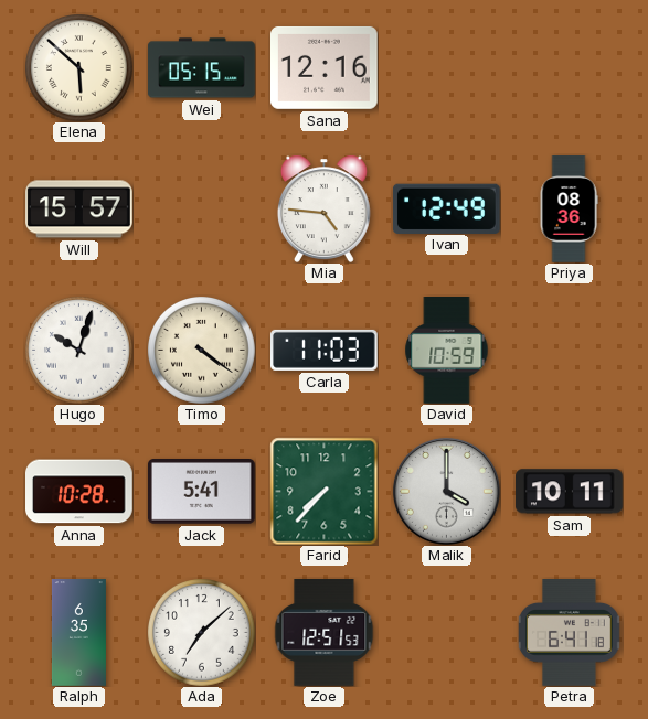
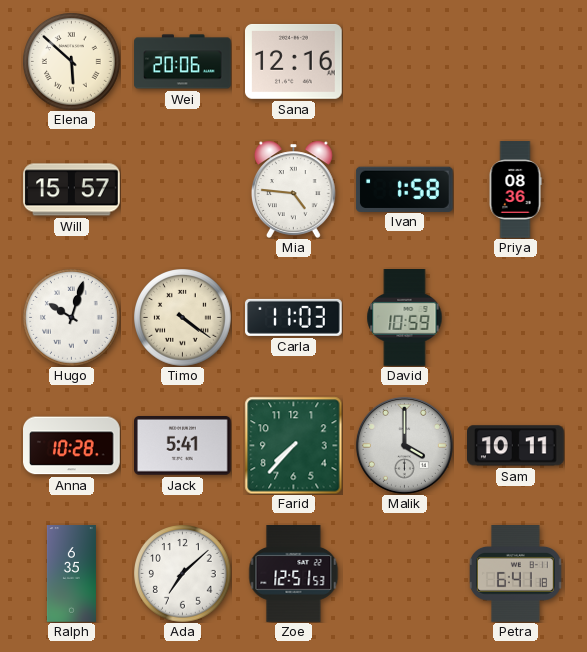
Wei: 05:15 -> 20:06 (183, 62)
Ivan: 12:49 -> 1:58 (404, 189)
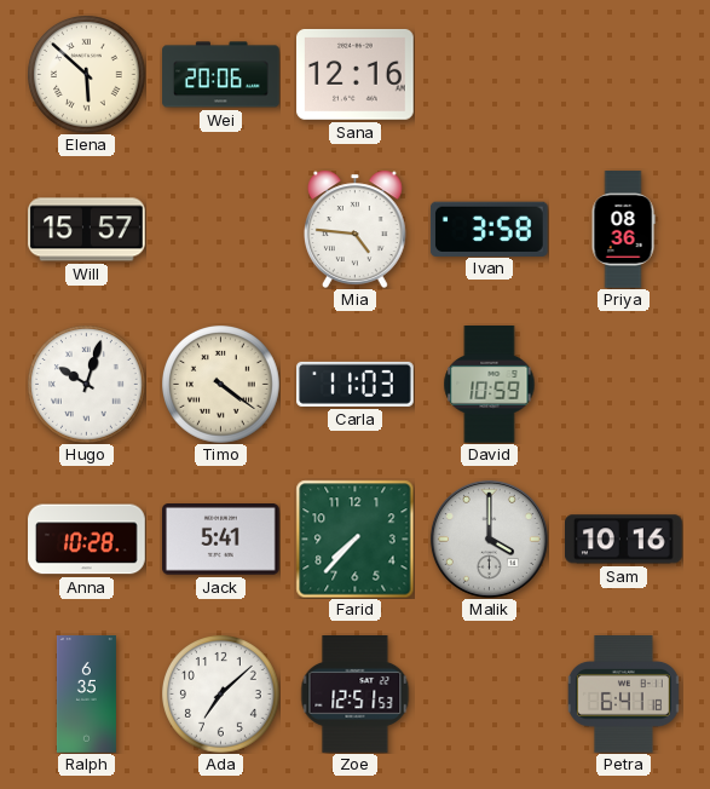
Ivan: 1:58 -> 3:58 (489, 229)
Sam: 10:11 -> 10:16 (624, 540)
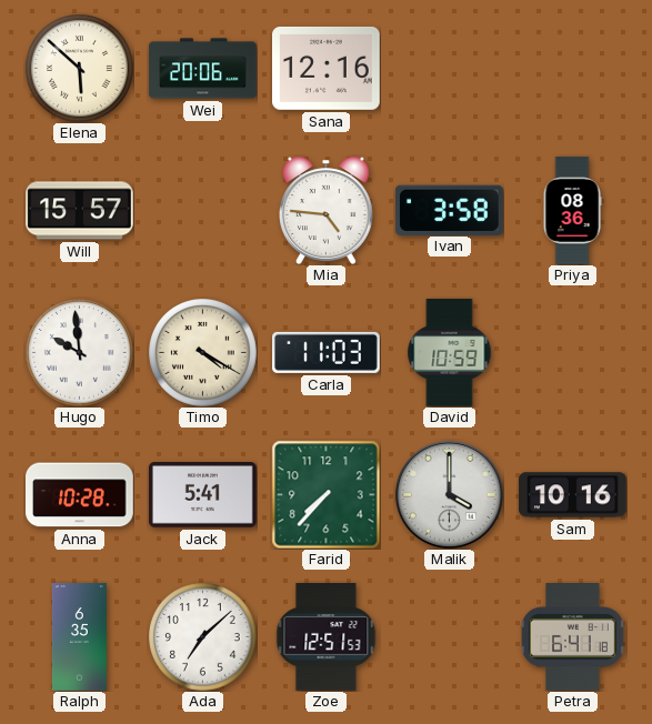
Hugo: 10:03 -> 9:59 (80, 353)
Timo: 4:21 -> 4:20 (203, 353)
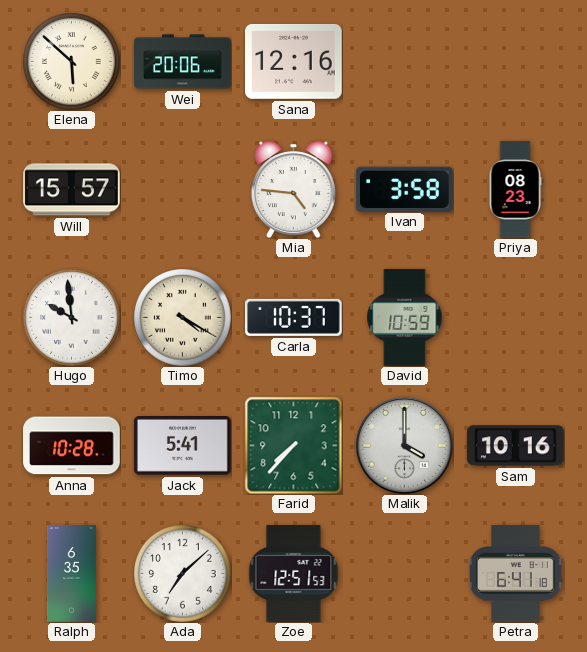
Priya: 08:36 -> 08:23 (515, 190)
Carla: 11:03 -> 10:37 (294, 317)
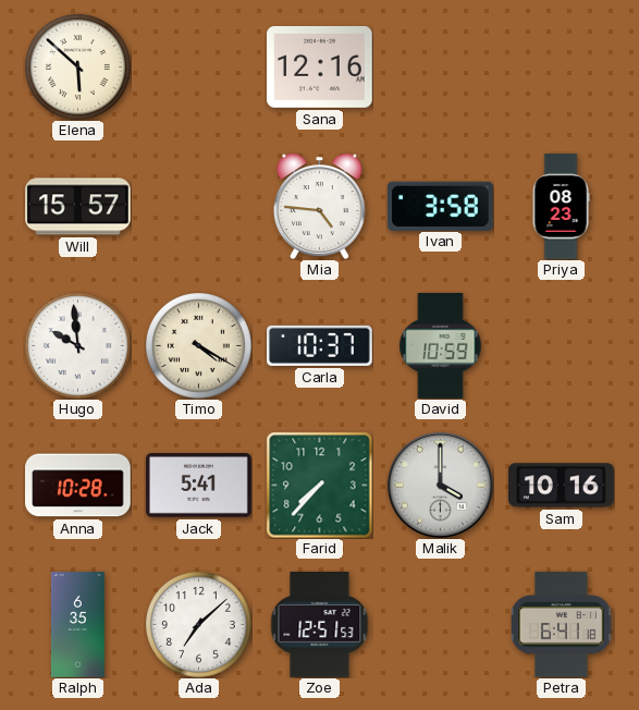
Wei: 20:06 -> none (183, 62)
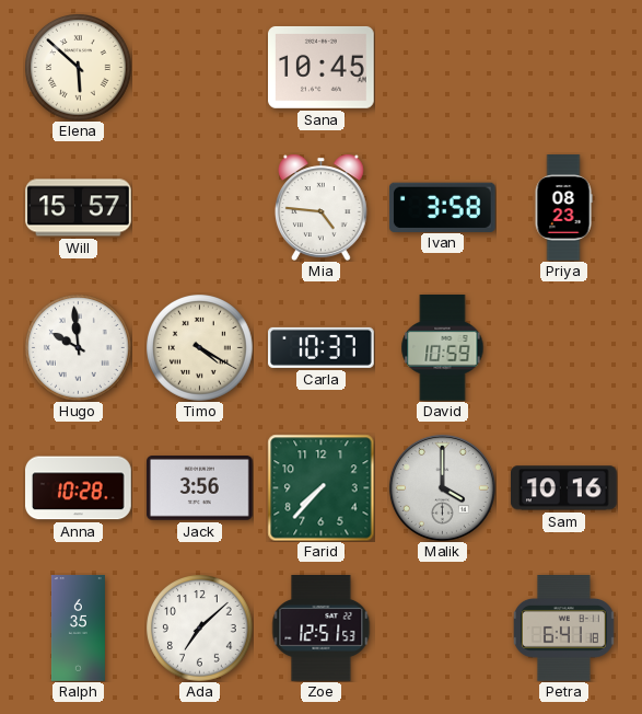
Sana: 12:16 -> 10:45 (322, 67)
Jack: 5:41 -> 3:56 (200, 488)
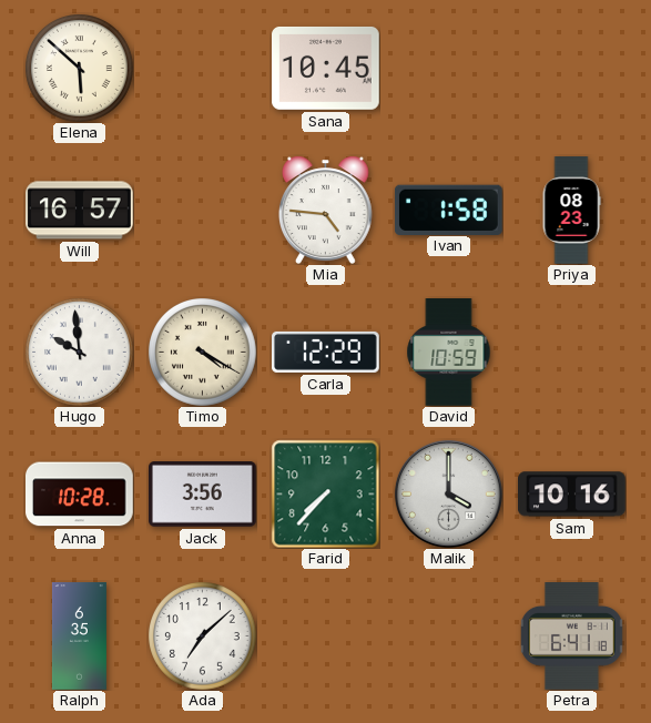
Will: 15:57 -> 16:57 (80, 211)
Ivan: 3:58 -> 1:58 (448, 210)
Carla: 10:37 -> 12:29 (326, 352)
Zoe: 12:51 -> none (322, 629)
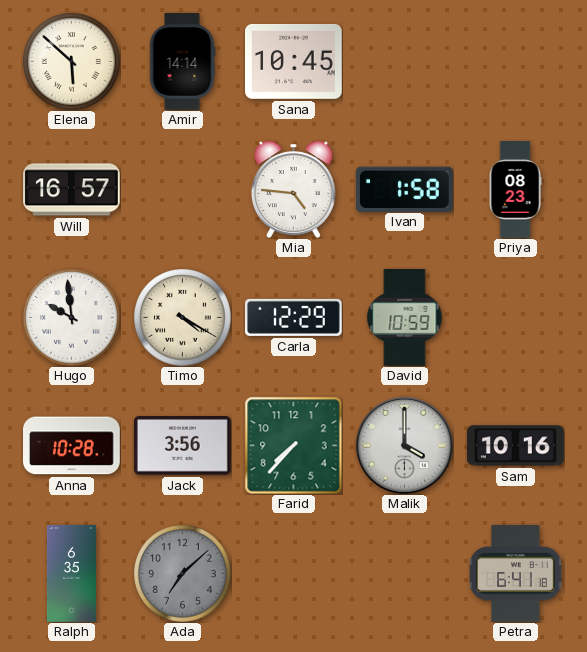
Amir: none -> 14:14 (182, 62)
Ada dial: white -> grey (183, 574)
